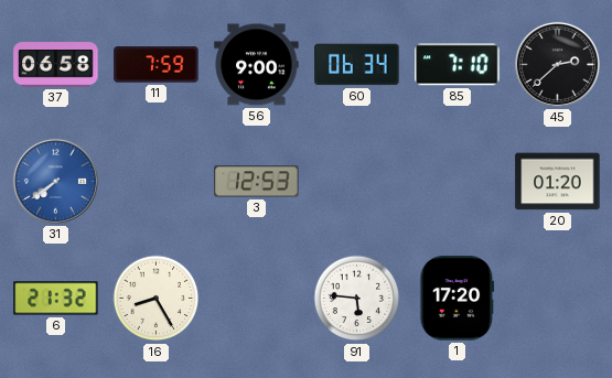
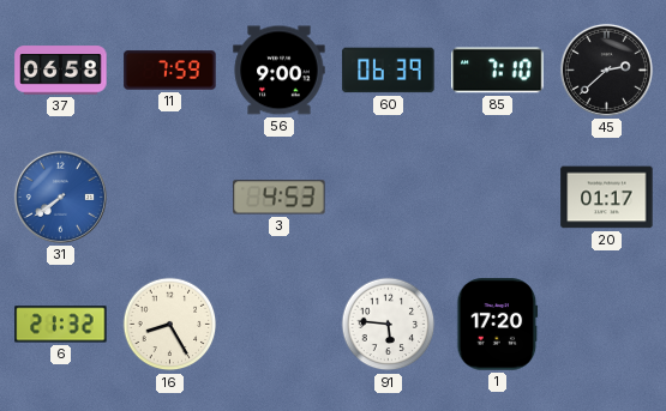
60: 06:34 -> 06:39 (389, 71)
3: 12:53 -> 4:53 (280, 198)
20: 01:20 -> 01:17 (607, 198)
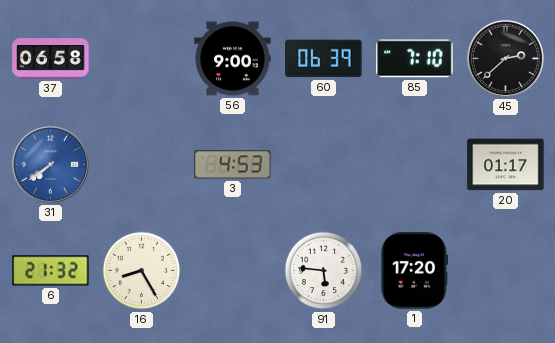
11: 7:59 -> none (170, 71)
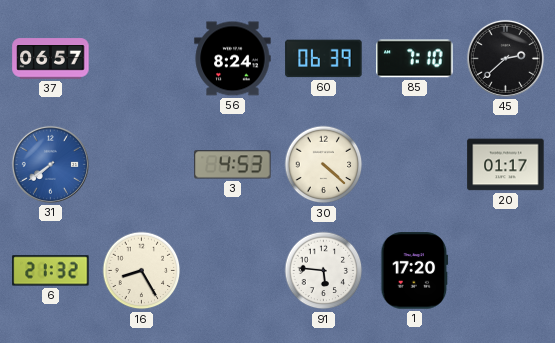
37: 06:58 -> 06:57 (51, 59)
56: 9:00 -> 8:24 (233, 59)
30: none -> 4:22 (324, 165)
